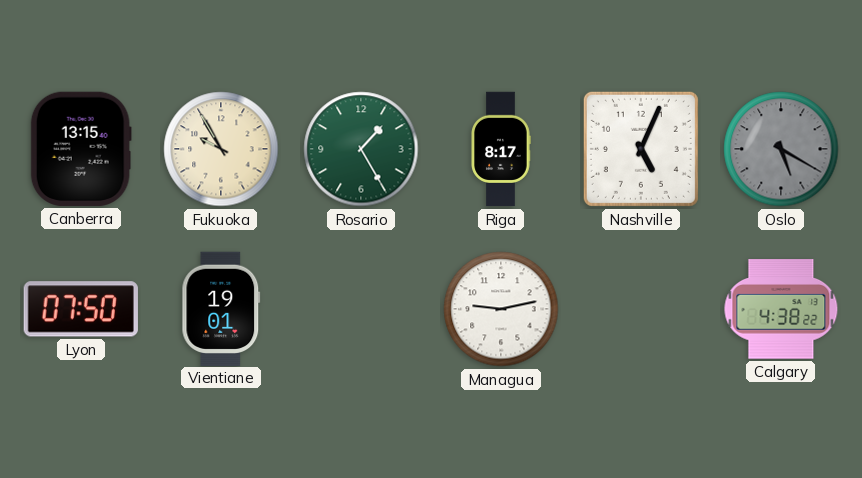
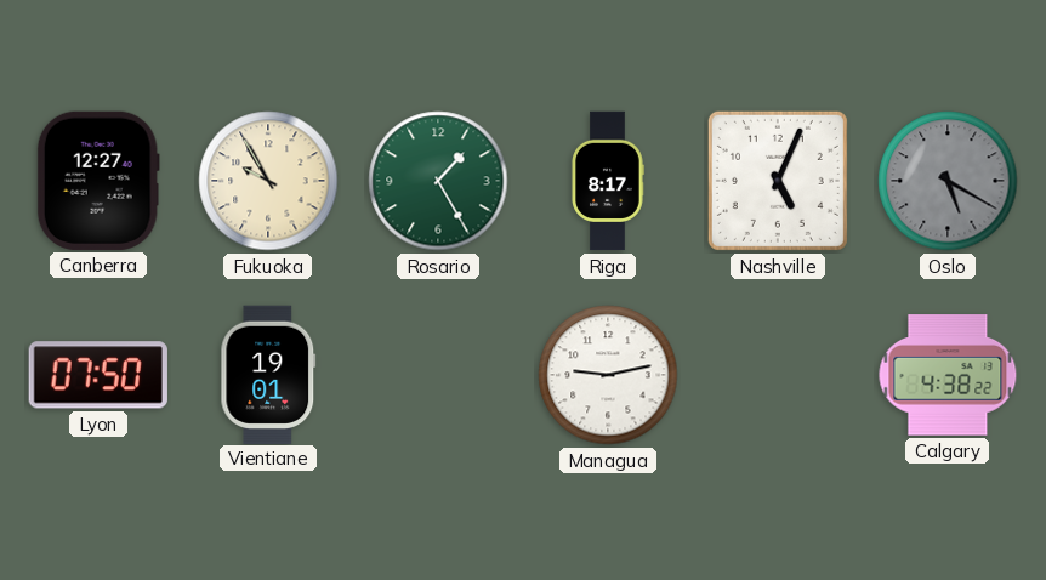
Canberra: 13:15 -> 12:27 (98, 181)
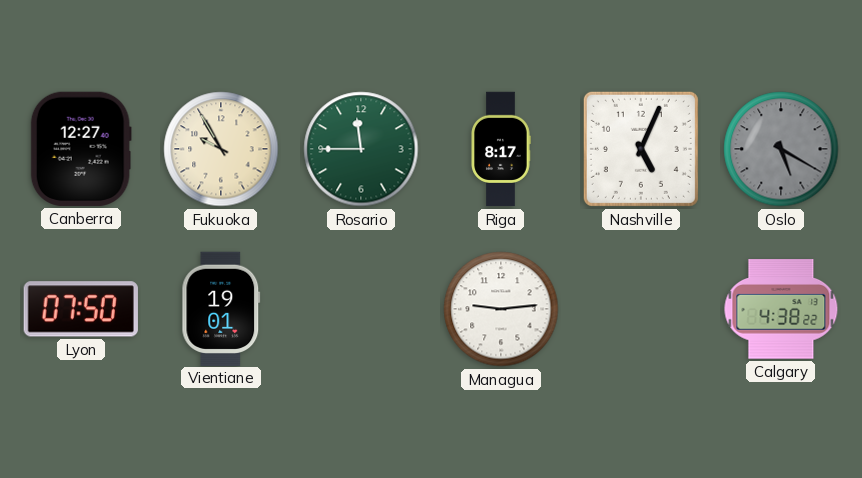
Rosario: 1:25 -> 11:45 (361, 149)
Managua: 9:13 -> 9:14 (501, 309)
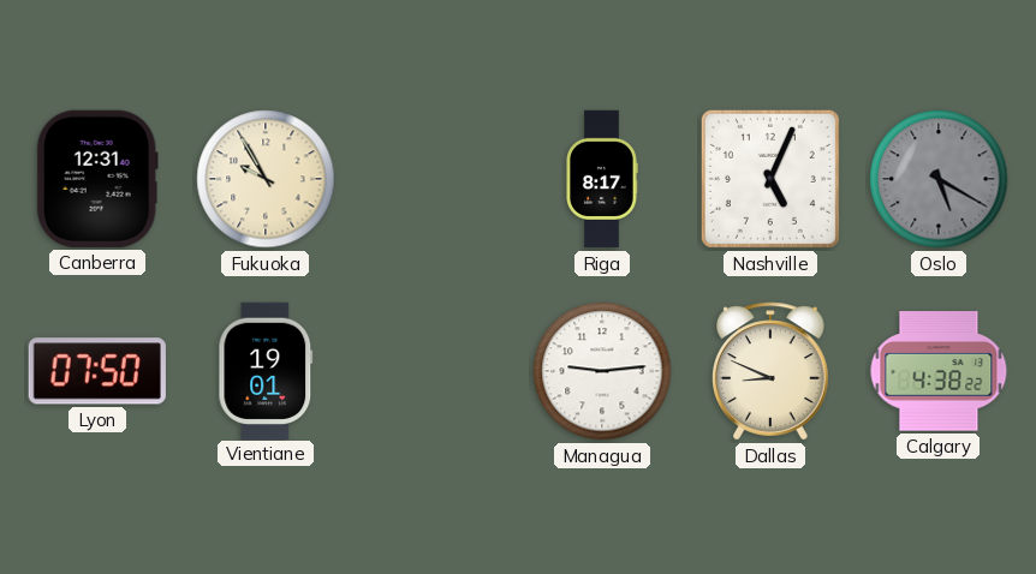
Canberra: 12:27 -> 12:31 (97, 179)
Rosario: 11:45 -> none (361, 149)
Dallas: none -> 8:49 (770, 371)
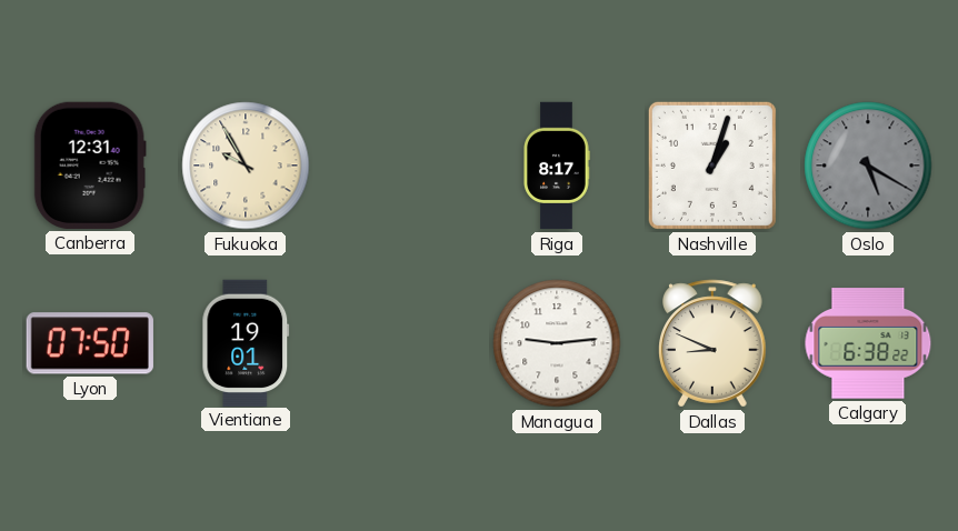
Nashville: 5:04 -> 1:03 (712, 166)
Calgary: 4:38 -> 6:38 (868, 343)
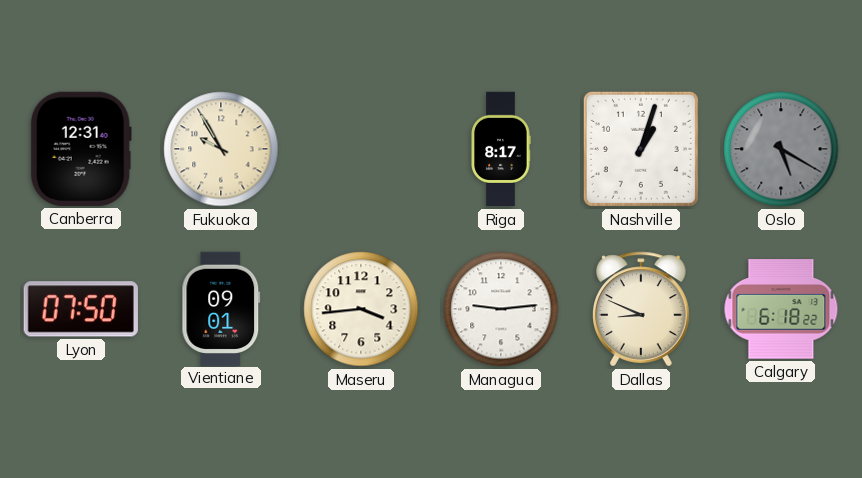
Vientiane: 19:01 -> 09:01 (221, 308)
Maseru: none -> 3:44 (361, 309)
Calgary: 6:38 -> 6:18 (781, 309)
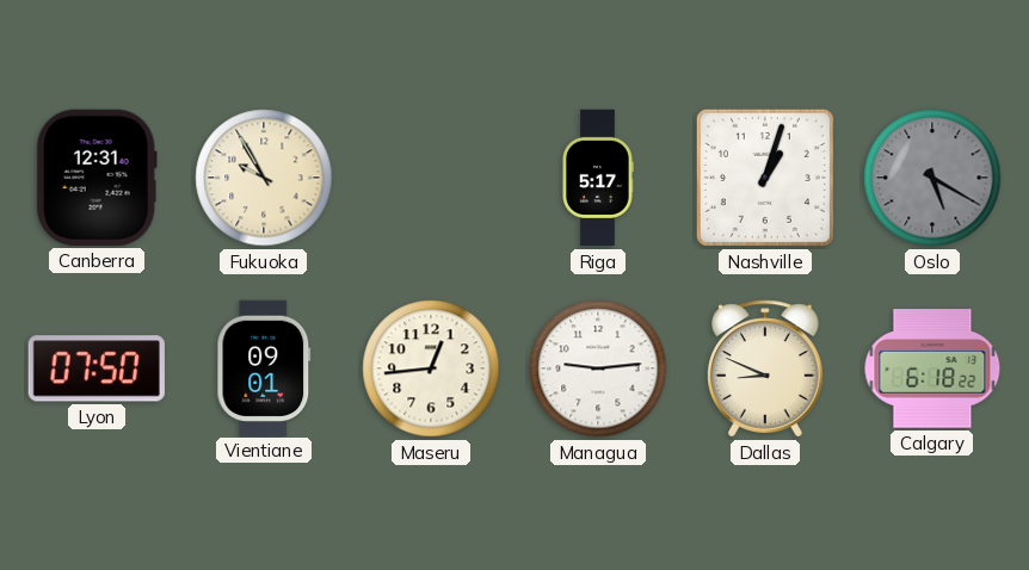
Riga: 8:17 -> 5:17 (598, 178)
Maseru: 3:44 -> 12:44 (431, 368)
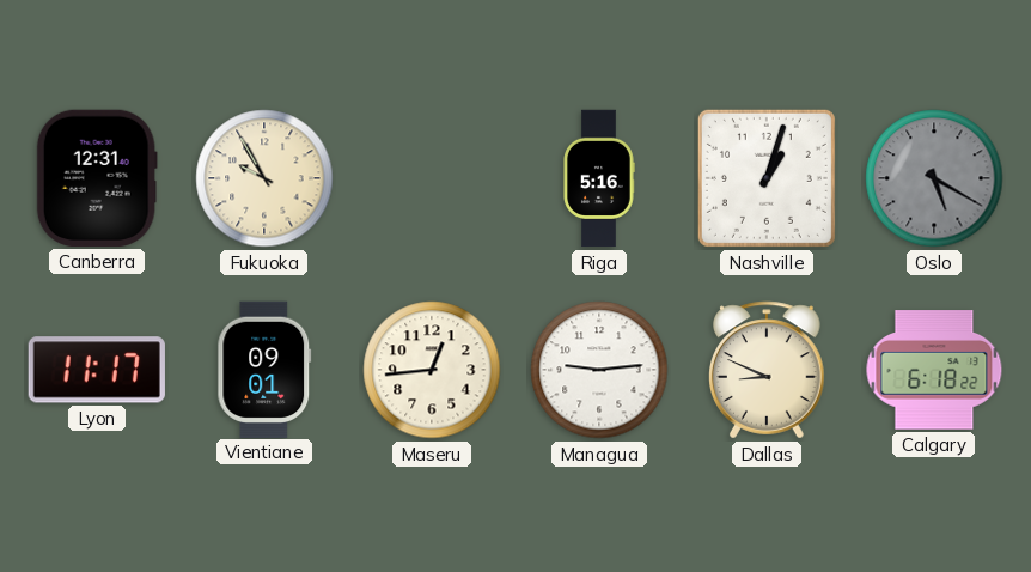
Riga: 5:17 -> 5:16 (599, 178)
Lyon: 07:50 -> 11:17 (97, 370)
